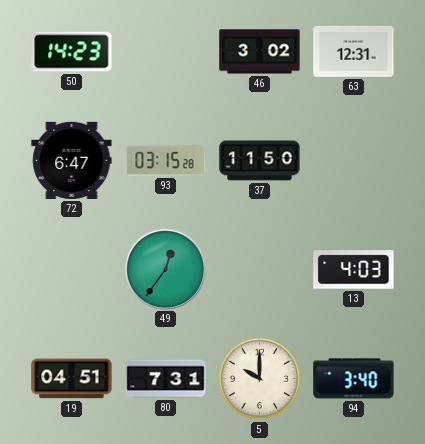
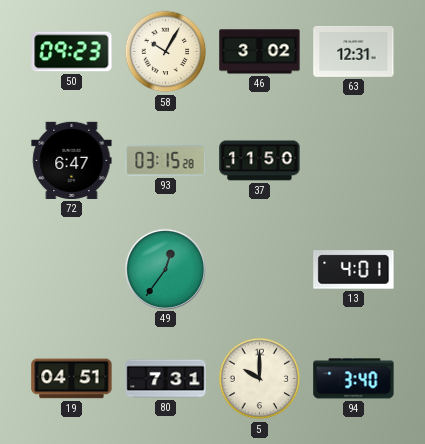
50: 14:23 -> 09:23 (72, 52)
58: none -> 10:05 (166, 52)
13: 4:03 -> 4:01 (354, 270)
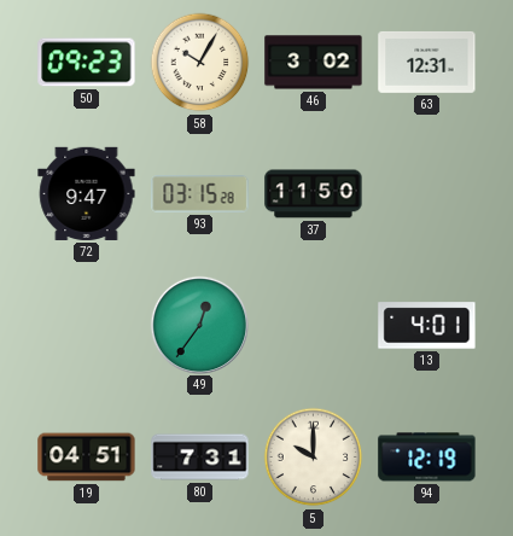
72: 6:47 -> 9:47 (87, 193)
94: 3:40 -> 12:19 (427, 458)
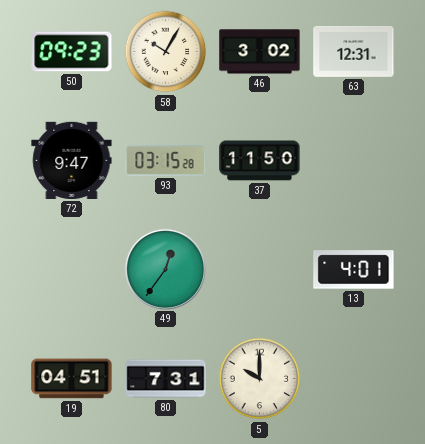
94: 12:19 -> none (427, 458)
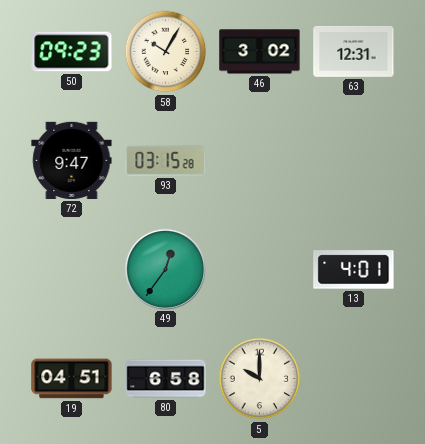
37: 11:50 -> none (260, 161)
80: 7:31 -> 6:58 (166, 379)
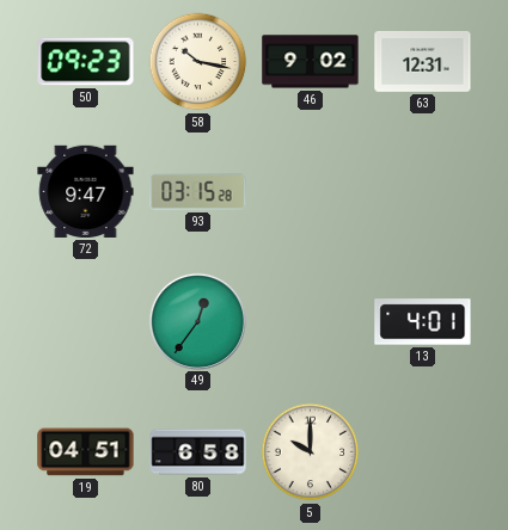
58: 10:05 -> 10:17 (198, 62)
46: 3:02 -> 9:02 (311, 62)
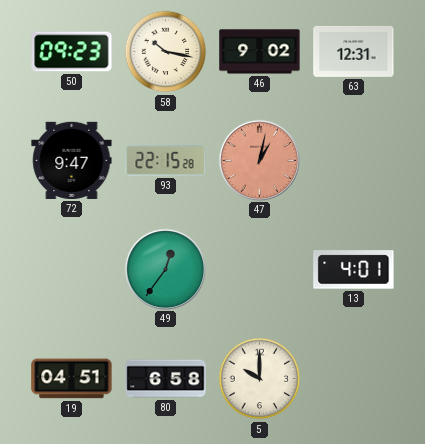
93: 03:15 -> 22:15 (166, 161)
47: none -> 1:02 (259, 160)
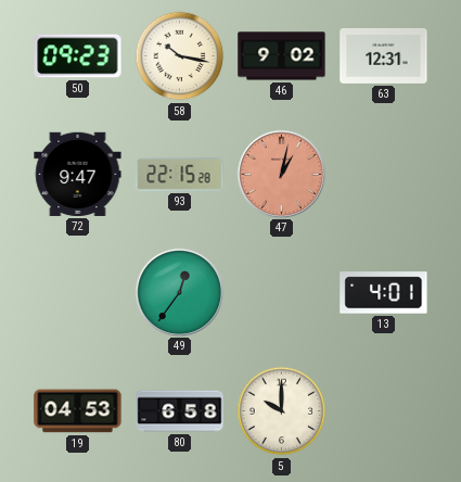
19: 04:51 -> 04:53 (78, 411)
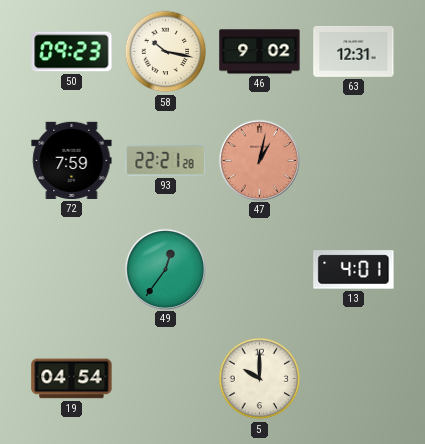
72: 9:47 -> 7:59 (72, 160)
93: 22:15 -> 22:21 (166, 161)
19: 04:53 -> 04:54 (72, 379)
80: 6:58 -> none (180, 411)
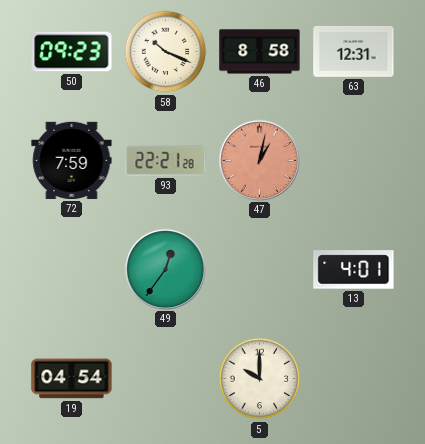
58: 10:17 -> 10:19 (166, 52)
46: 9:02 -> 8:58 (260, 52)
